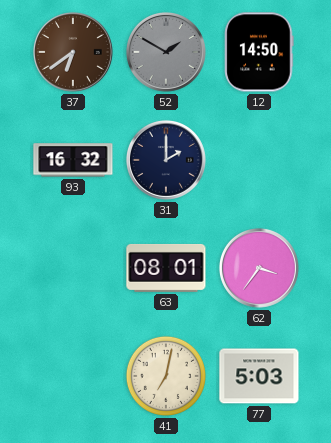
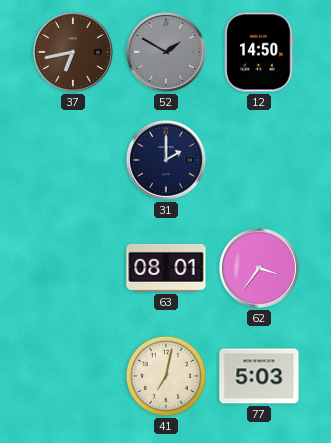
37: 6:39 -> 6:43 (73, 52)
93: 16:32 -> none (73, 160)
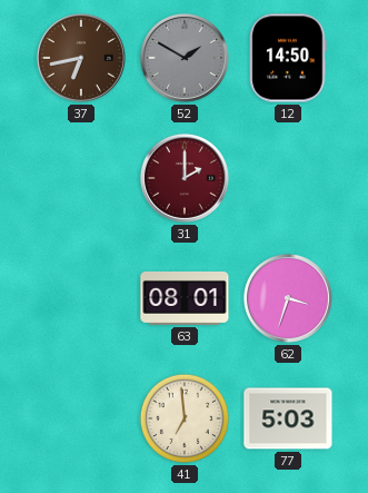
31 dial: navy -> burgundy (185, 178)
62: 3:36 -> 3:33 (288, 298)
41: 7:02 -> 6:59 (185, 418)
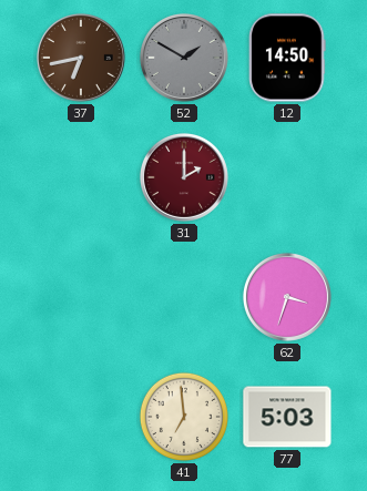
63: 08:01 -> none (185, 298)
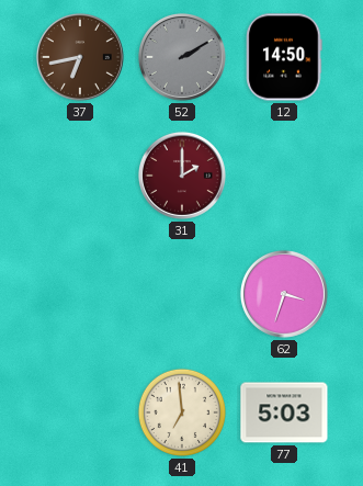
52: 1:50 -> 2:10 (182, 57)
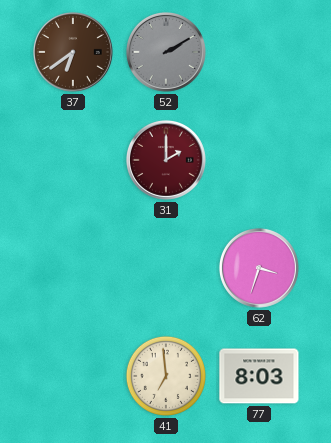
37: 6:43 -> 6:39 (73, 52)
12: 14:50 -> none (284, 57)
77: 5:03 -> 8:03 (259, 376)
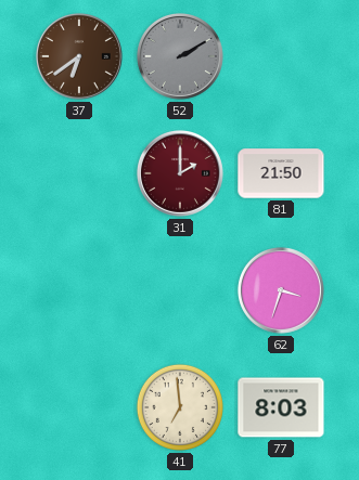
81: none -> 21:50 (281, 173)
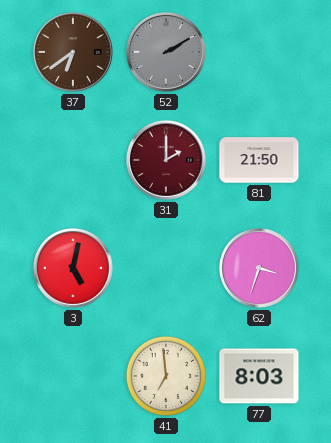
3: none -> 5:02 (73, 268)
